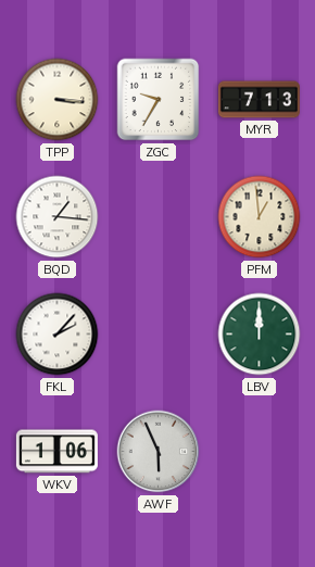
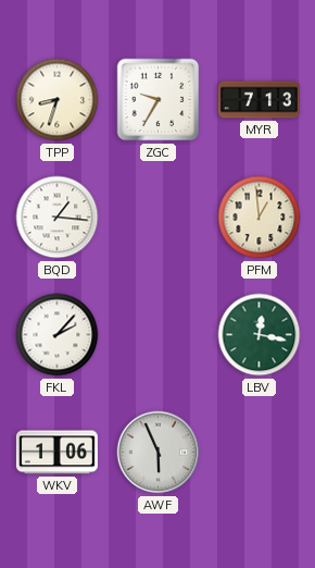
TPP: 3:16 -> 8:33 (58, 100)
LBV: 12:00 -> 12:17 (260, 335)
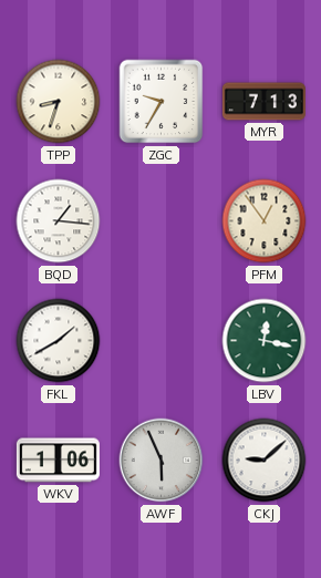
PFM: 12:59 -> 12:54 (265, 221)
FKL: 2:07 -> 1:40 (59, 341)
CKJ: none -> 9:08 (265, 461)
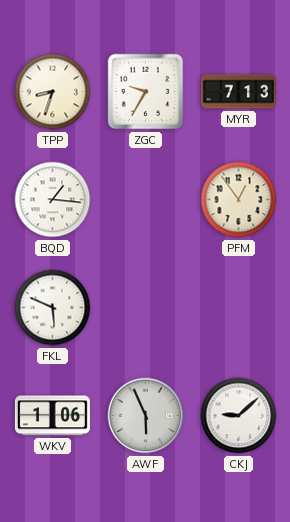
FKL: 1:40 -> 5:49 (53, 308)
LBV: 12:17 -> none (265, 341)
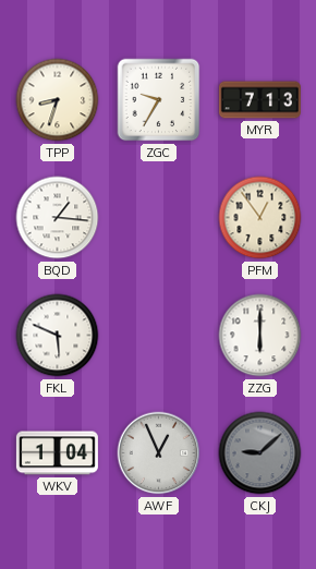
ZZG: none -> 6:00 (260, 336)
WKV: 1:06 -> 1:04 (57, 453)
AWF: 5:56 -> 12:56 (159, 453)
CKJ dial: white -> grey (260, 453)
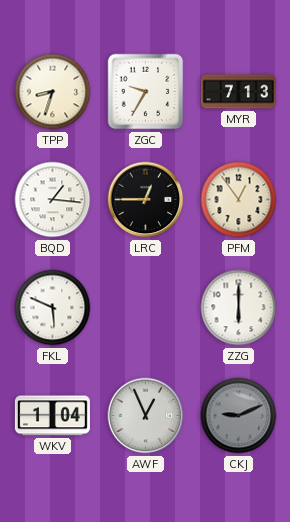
LRC: none -> 12:45 (146, 200)
CKJ: 9:08 -> 9:11 (239, 416)
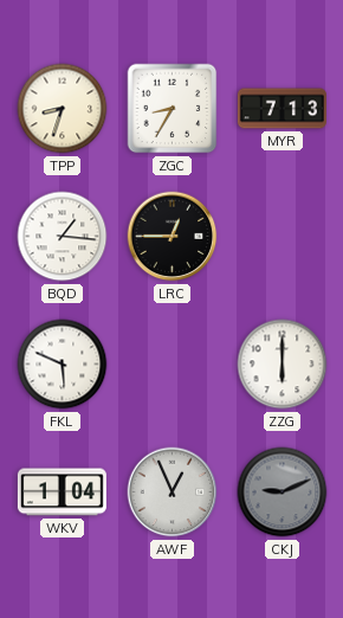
ZGC: 9:35 -> 8:35 (173, 109)
PFM: 12:54 -> none (239, 200)
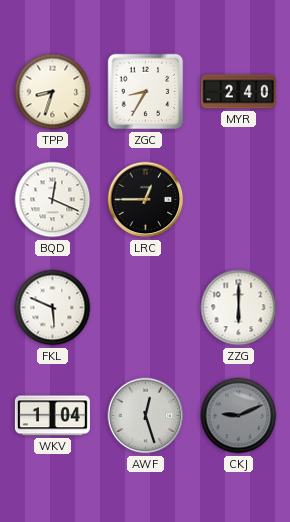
MYR: 7:13 -> 2:40 (238, 92)
BQD: 1:16 -> 12:19 (53, 200)
AWF: 12:56 -> 12:27 (146, 416)
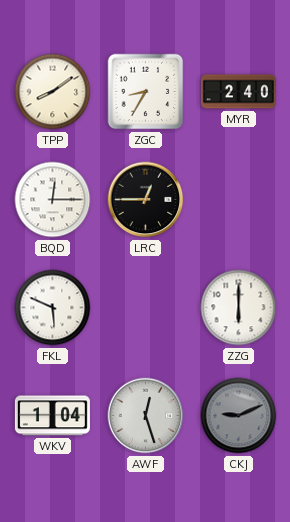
TPP: 8:33 -> 8:09 (53, 92)
BQD: 12:19 -> 12:15 (53, 200)
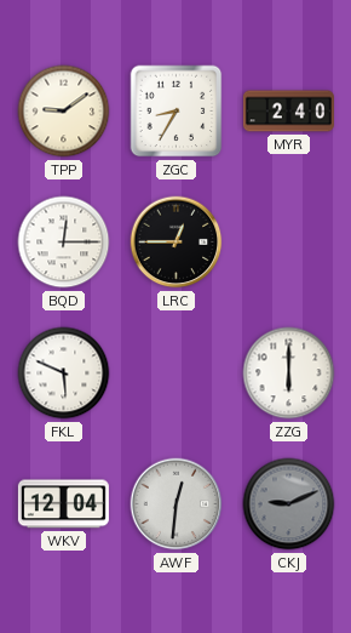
TPP: 8:09 -> 9:09 (64, 112)
WKV: 1:04 -> 12:04 (63, 504)
AWF: 12:27 -> 12:31 (177, 504)
